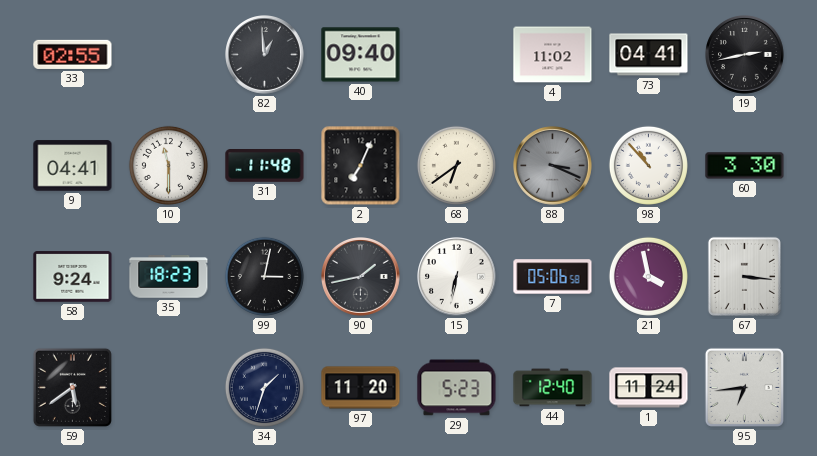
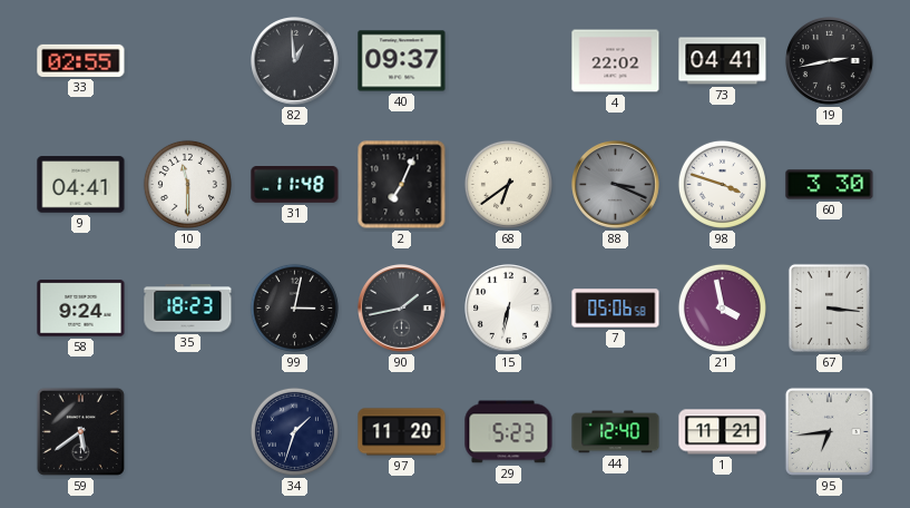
40: 09:40 -> 09:37 (402, 61)
4: 11:02 -> 22:02 (616, 61)
98: 10:53 -> 3:48 (722, 184)
1: 11:24 -> 11:21 (723, 432)
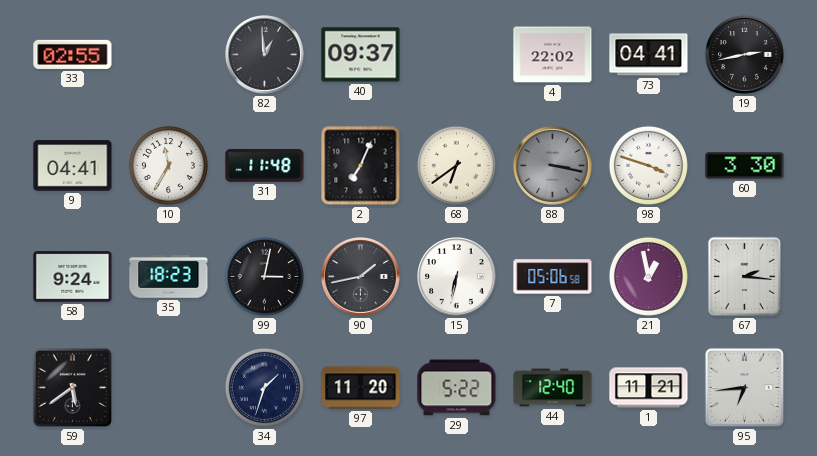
10: 11:30 -> 11:35 (168, 165)
88: 3:19 -> 3:17 (553, 166)
21: 3:58 -> 12:58 (648, 276)
67: 3:16 -> 2:16 (744, 276)
29: 5:23 -> 5:22 (457, 388)
